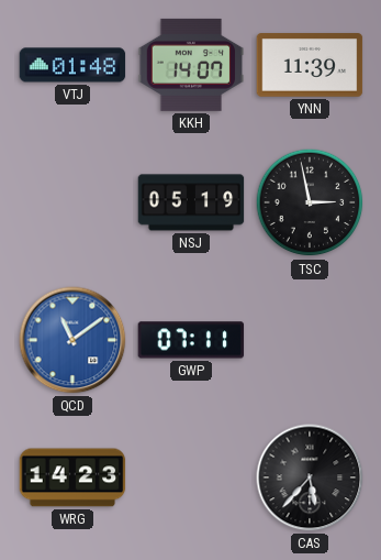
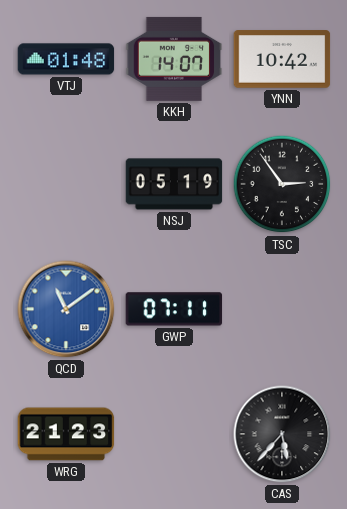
YNN: 11:39 -> 10:42 (282, 59)
TSC: 2:58 -> 2:54 (282, 184)
WRG: 14:23 -> 21:23 (66, 434)
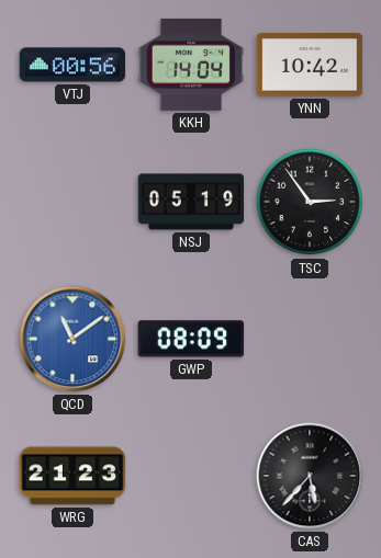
VTJ: 01:48 -> 00:56 (72, 65)
KKH: 14:07 -> 14:04 (191, 65)
GWP: 07:11 -> 08:09 (191, 339)
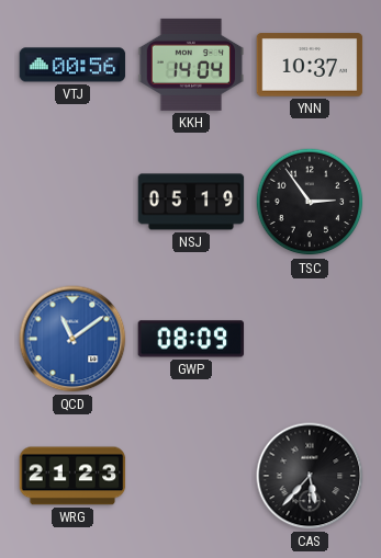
YNN: 10:42 -> 10:37 (310, 65)
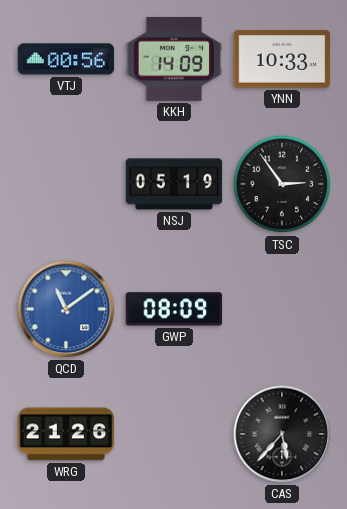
KKH: 14:04 -> 14:09 (174, 59)
YNN: 10:37 -> 10:33 (282, 59)
WRG: 21:23 -> 21:26 (66, 434)
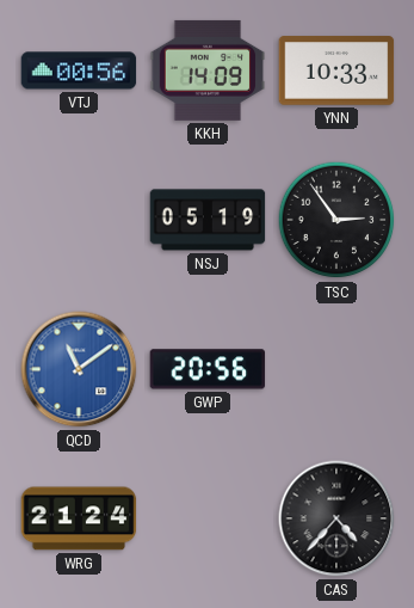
GWP: 08:09 -> 20:56 (208, 369)
WRG: 21:26 -> 21:24 (79, 518)
CAS: 5:37 -> 4:37 (336, 518)
